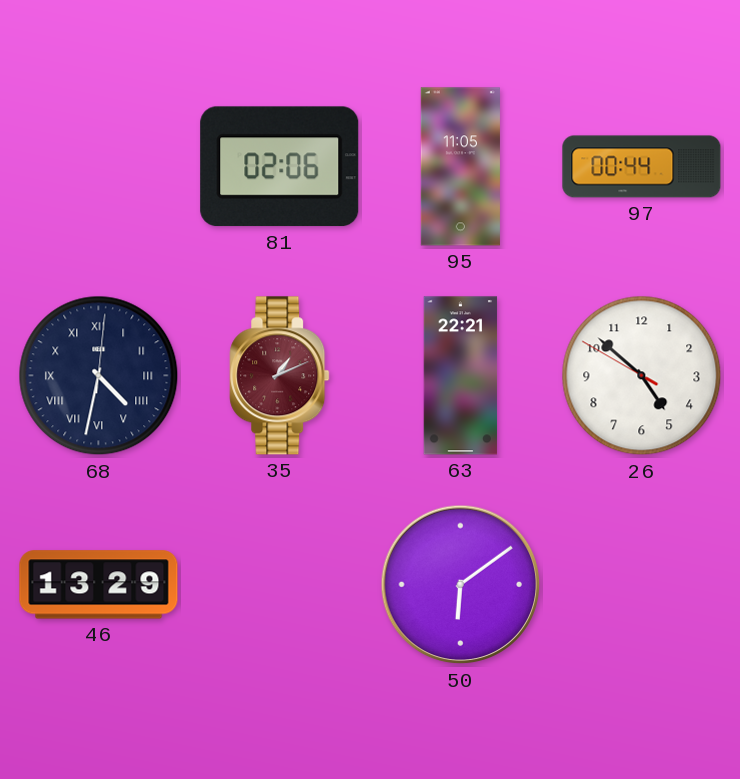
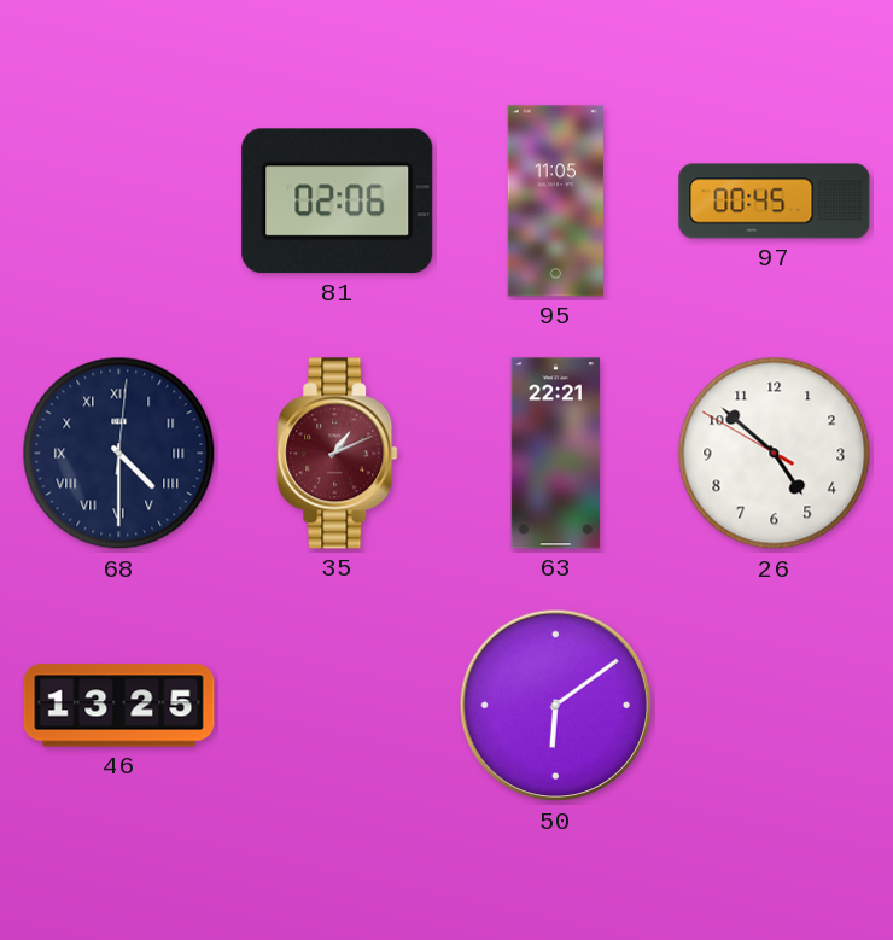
97: 00:44 -> 00:45 (775, 202)
68: 4:32 -> 4:30 (119, 454)
46: 13:29 -> 13:25 (119, 706)
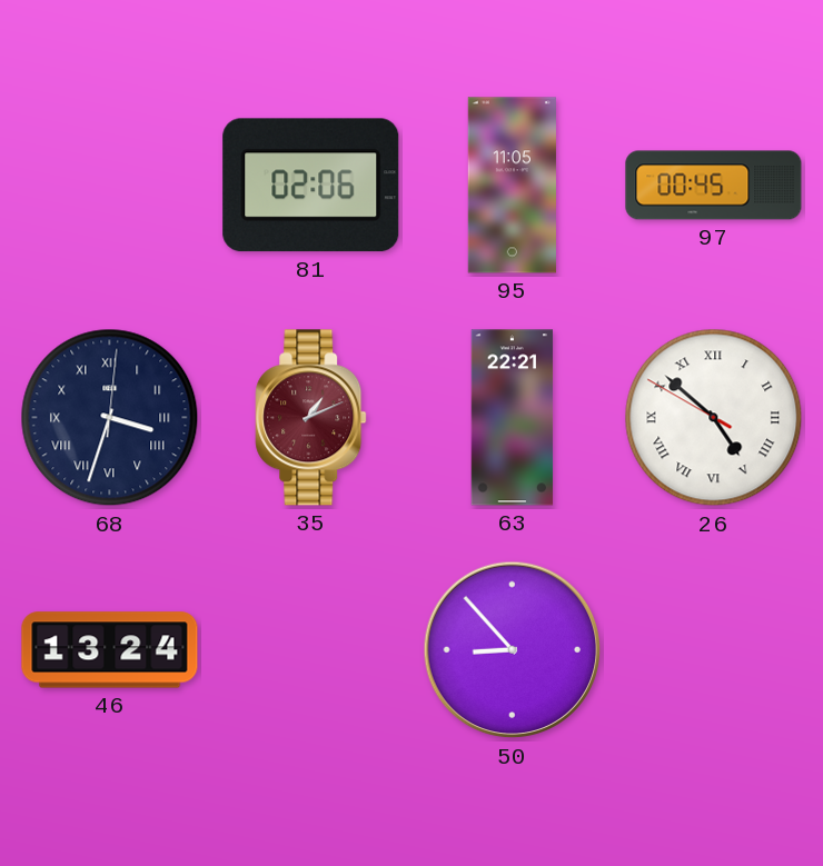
68: 4:30 -> 3:33 (110, 418)
26 numerals: Arabic -> Roman (714, 418)
46: 13:25 -> 13:24 (110, 650)
50: 6:09 -> 8:53 (513, 650)
